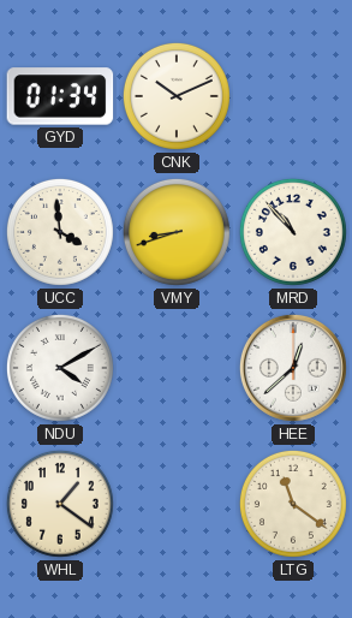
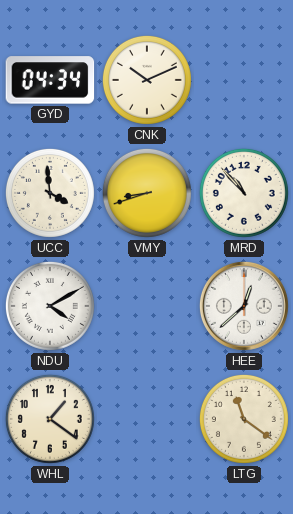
GYD: 01:34 -> 04:34 (50, 80)
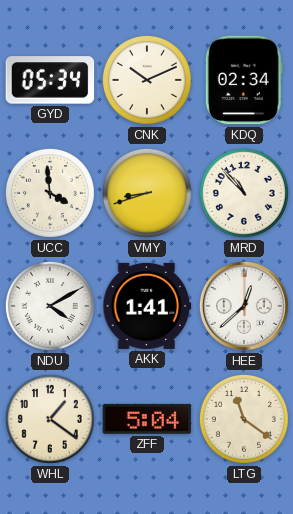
GYD: 04:34 -> 05:34 (50, 80)
KDQ: none -> 02:34 (244, 80)
AKK: none -> 1:41 (147, 306)
ZFF: none -> 5:04 (147, 419)
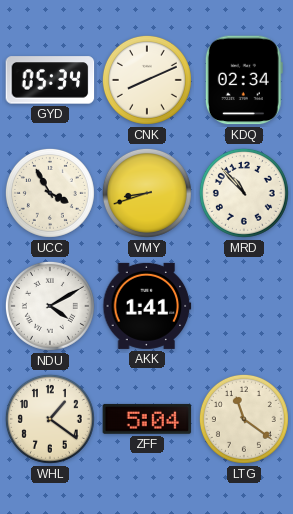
CNK: 10:11 -> 8:11 (147, 80)
UCC: 3:59 -> 3:55 (50, 193)
HEE: 12:38 -> none (244, 306)
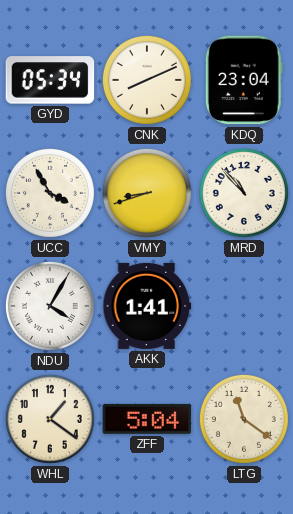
KDQ: 02:34 -> 23:04 (244, 80)
NDU: 4:10 -> 4:05 (50, 306)
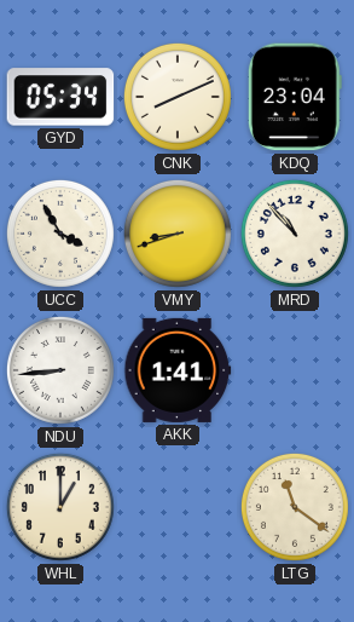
NDU: 4:05 -> 8:44 (60, 370)
WHL: 1:21 -> 1:00 (60, 507)
ZFF: 5:04 -> none (147, 419)
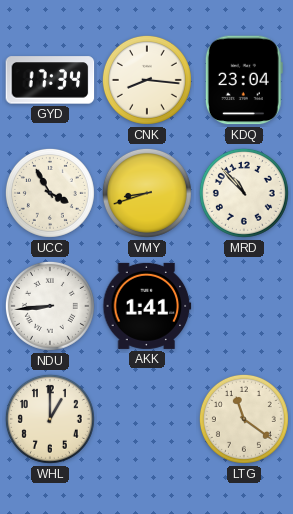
GYD: 05:34 -> 17:34 (50, 80)
CNK: 8:11 -> 8:16 (147, 80)
